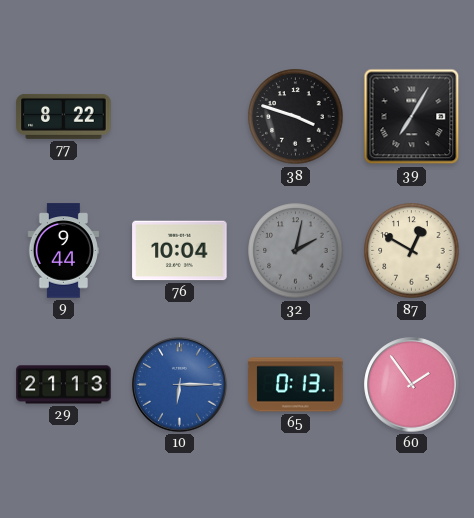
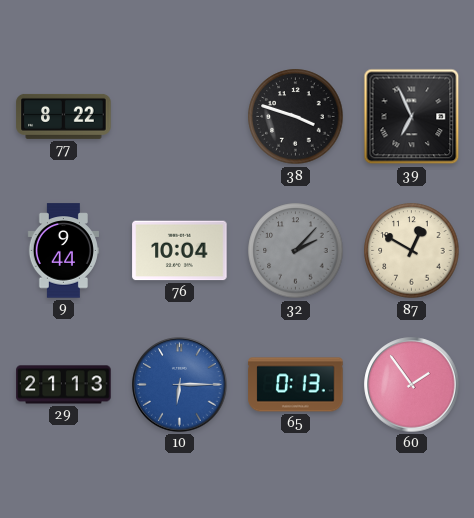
39: 7:05 -> 6:56 (412, 117)
32: 2:02 -> 2:07 (296, 251)
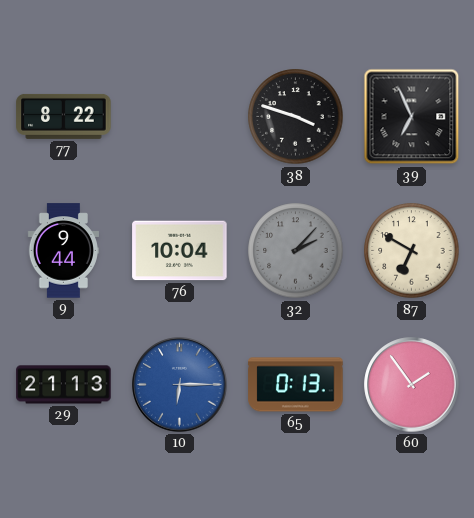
87: 12:50 -> 6:50 (412, 251)
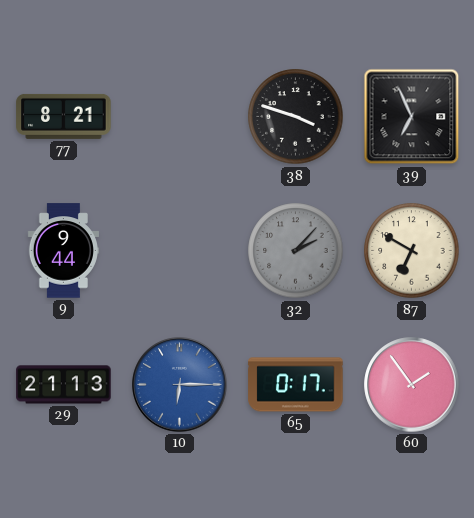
77: 8:22 -> 8:21 (64, 116)
76: 10:04 -> none (180, 251)
65: 0:13 -> 0:17 (296, 385)
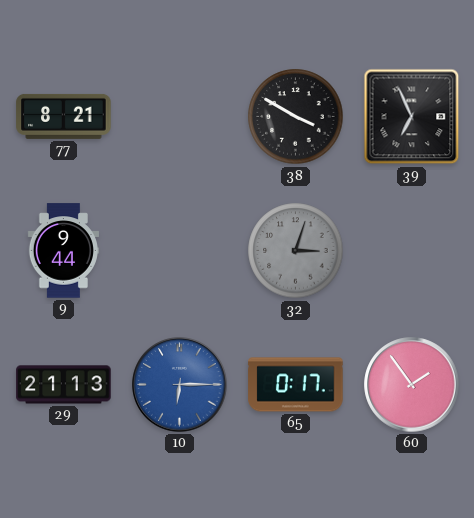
38: 3:48 -> 3:50 (296, 117)
32: 2:07 -> 3:03 (296, 251)
87: 6:50 -> none (412, 251)
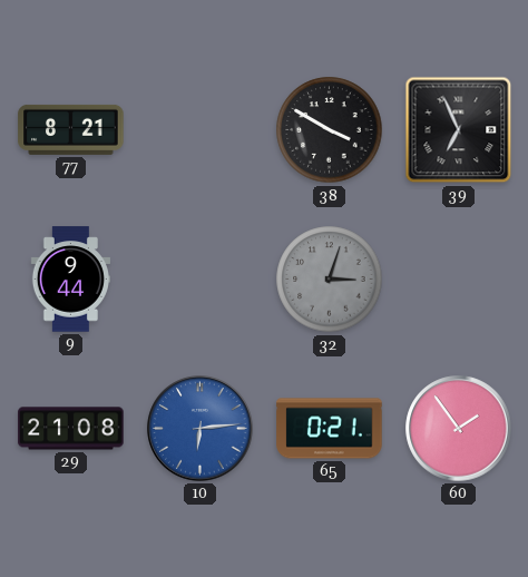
29: 21:13 -> 21:08 (71, 429)
10: 6:15 -> 6:14 (201, 429)
65: 0:17 -> 0:21 (330, 429)
